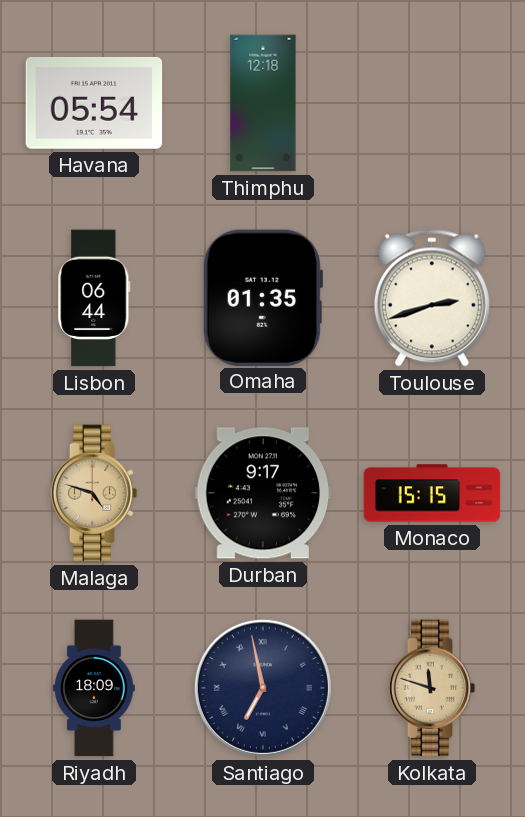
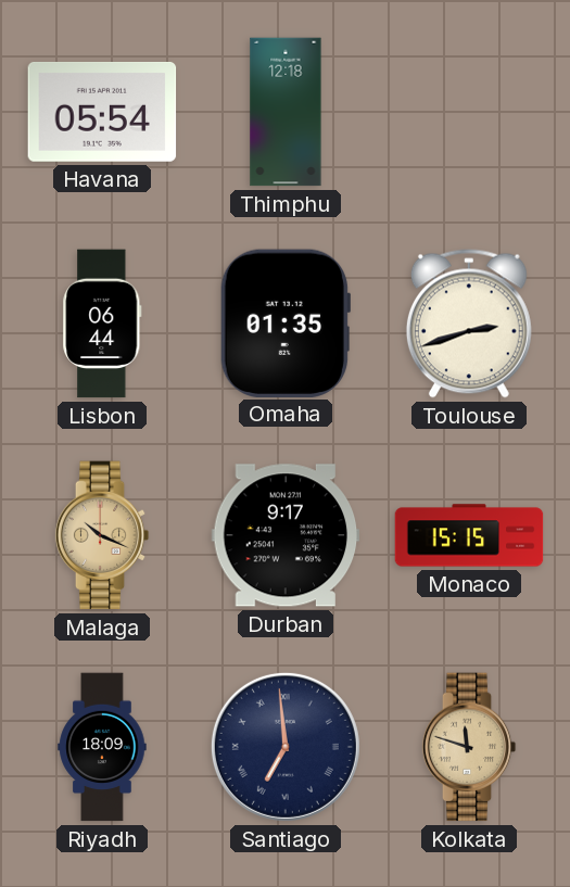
Malaga: 4:48 -> 10:19 (102, 535)
Santiago: 6:58 -> 6:59 (286, 747)
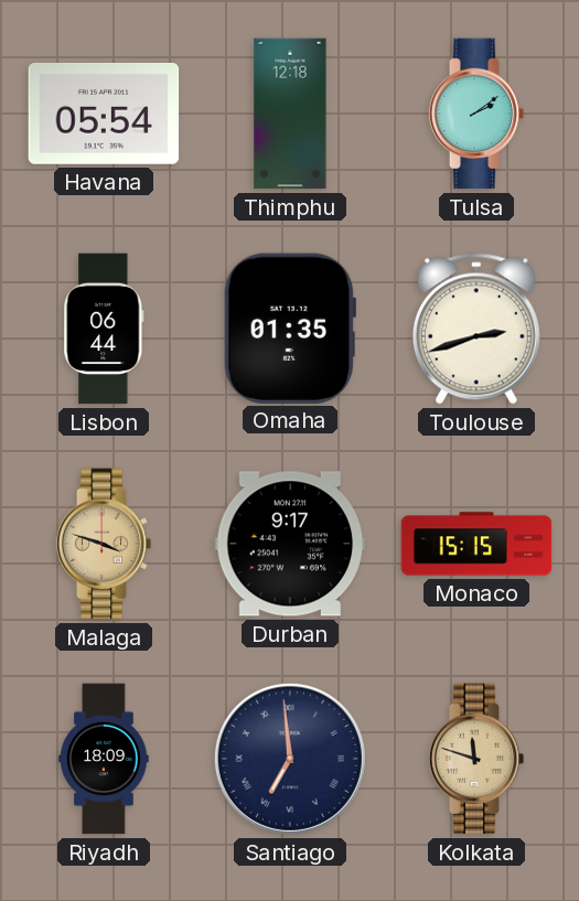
Tulsa: none -> 2:09 (476, 114)
Malaga: 10:19 -> 3:48 (104, 544)
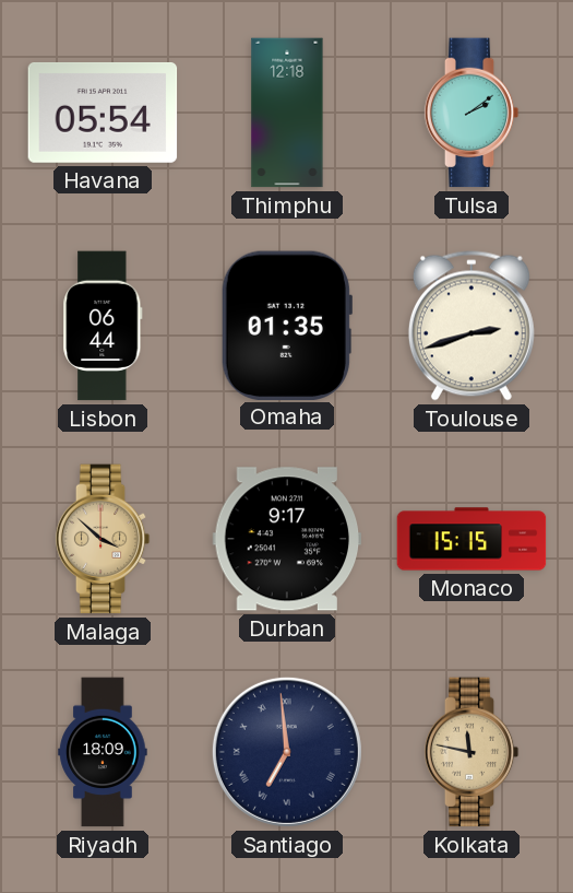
Malaga: 3:48 -> 3:52 (103, 539)
Kolkata: 11:48 -> 11:47 (471, 752)
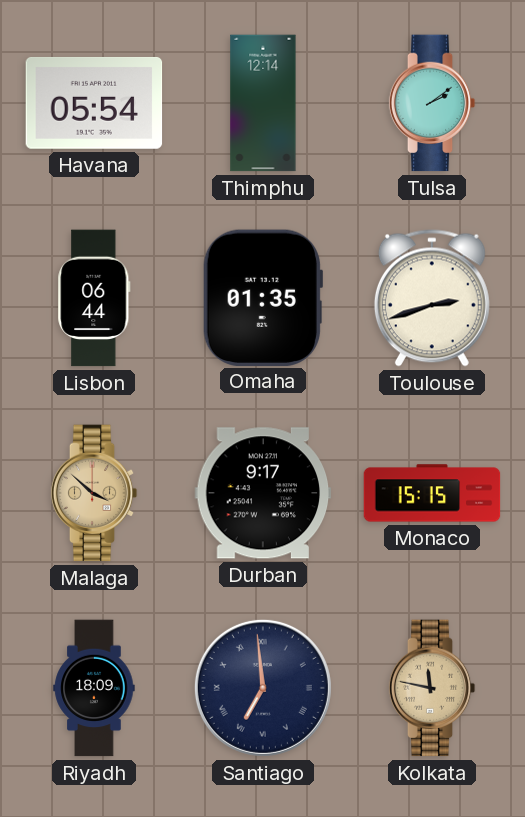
Thimphu: 12:18 -> 12:14 (263, 103)
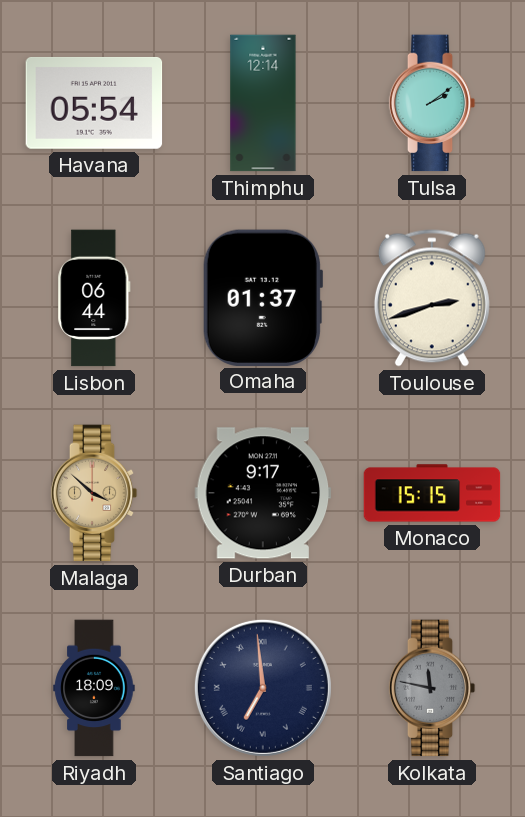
Omaha: 01:35 -> 01:37 (262, 297)
Kolkata dial: champagne -> grey (432, 688)
